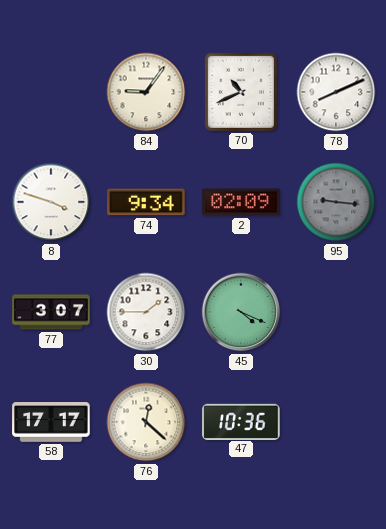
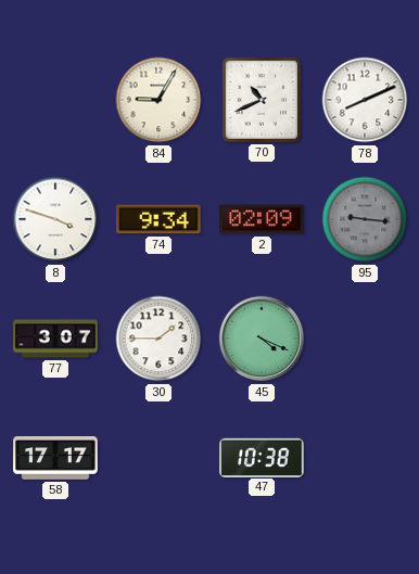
84: 9:06 -> 9:05 (158, 100)
76: 12:22 -> none (146, 422)
47: 10:36 -> 10:38 (262, 457)
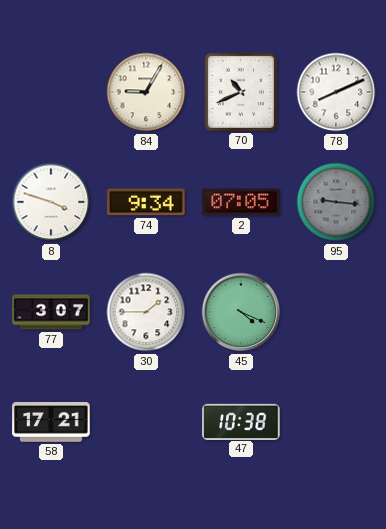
2: 02:09 -> 07:05 (241, 202)
58: 17:17 -> 17:21 (51, 422)
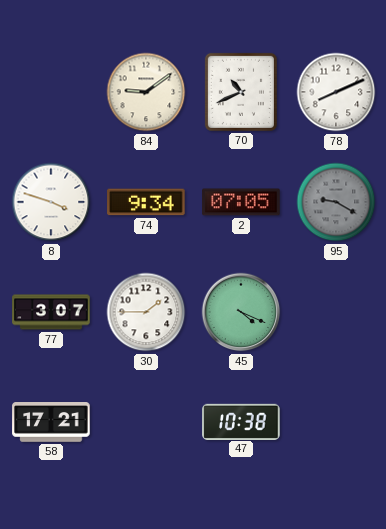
84: 9:05 -> 9:09 (146, 92)
95: 9:16 -> 9:20 (336, 202)
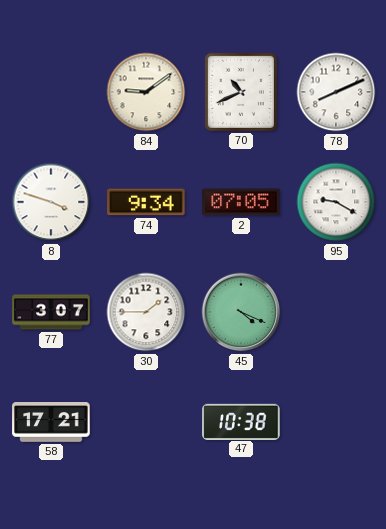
95 dial: grey -> white (336, 202)
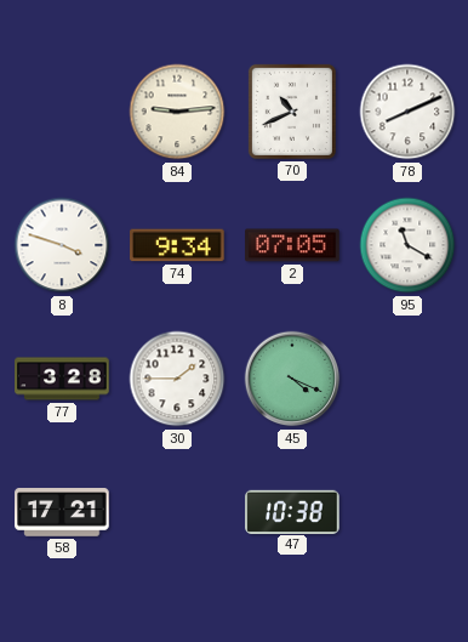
84: 9:09 -> 9:14 (177, 112)
95: 9:20 -> 11:20 (407, 245)
77: 3:07 -> 3:28 (62, 379)
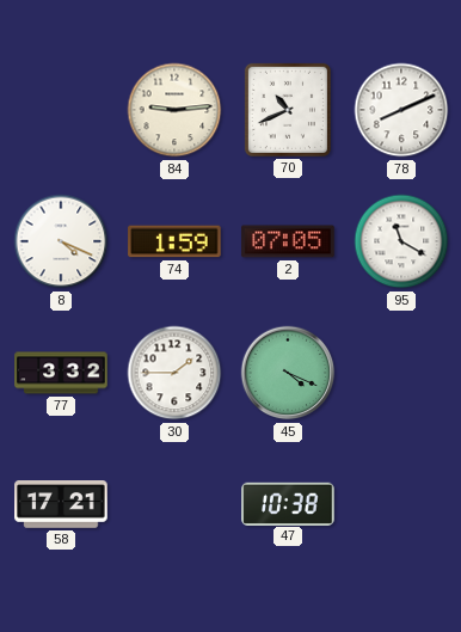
8: 3:48 -> 4:19 (61, 241)
74: 9:34 -> 1:59 (174, 241)
77: 3:28 -> 3:32 (61, 373)
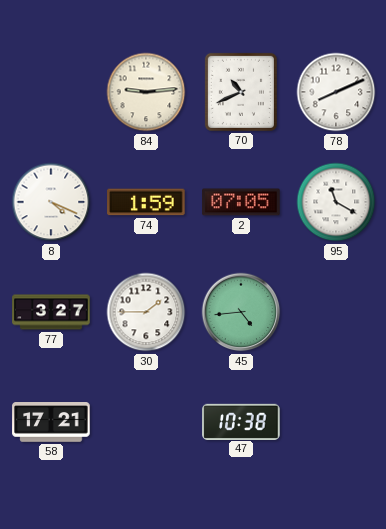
77: 3:32 -> 3:27 (51, 312)
45: 4:19 -> 4:44 (241, 312)
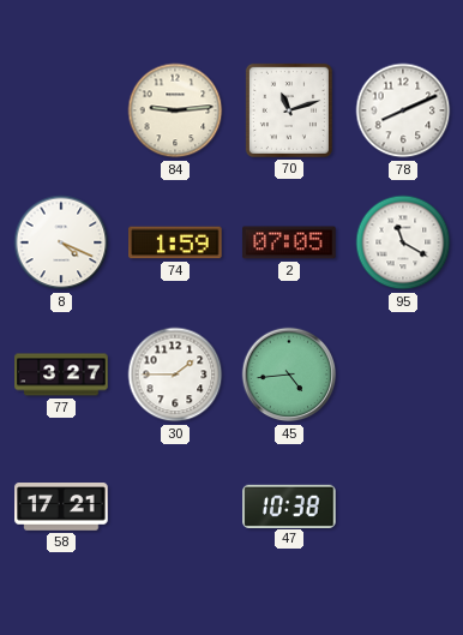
70: 10:41 -> 11:12 (289, 110)
